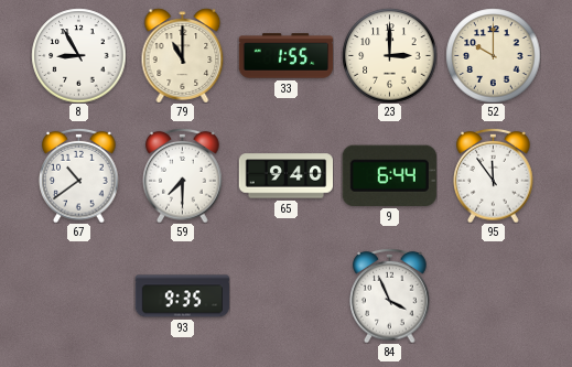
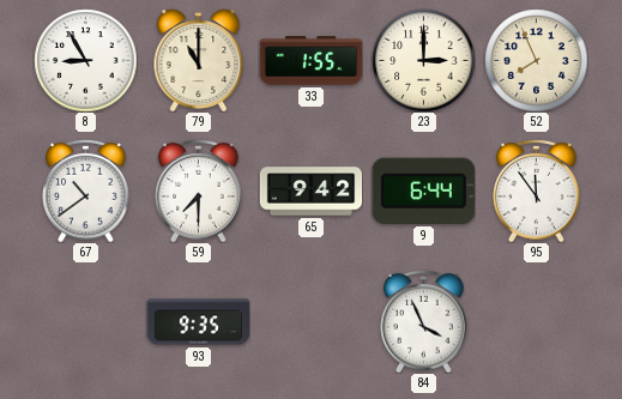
52: 10:00 -> 7:56 (536, 60)
65: 9:40 -> 9:42 (310, 192)
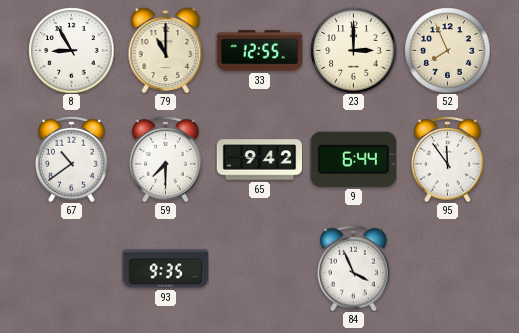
33: 1:55 -> 12:55 (259, 51)
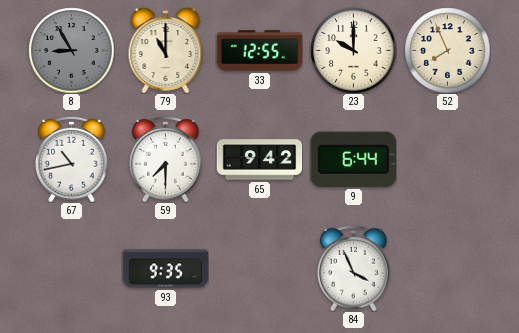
8 dial: white -> grey (71, 50)
23: 3:00 -> 10:00 (353, 50)
67: 10:39 -> 10:43 (72, 159)
95: 11:54 -> none (448, 159)
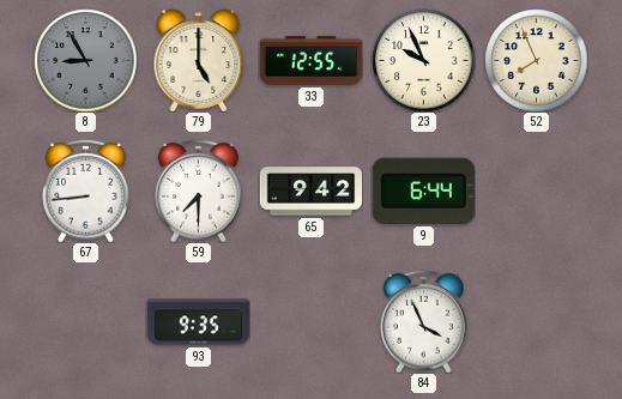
79: 11:00 -> 5:00 (199, 60)
23: 10:00 -> 9:56 (423, 60)
67: 10:43 -> 8:44 (86, 191)
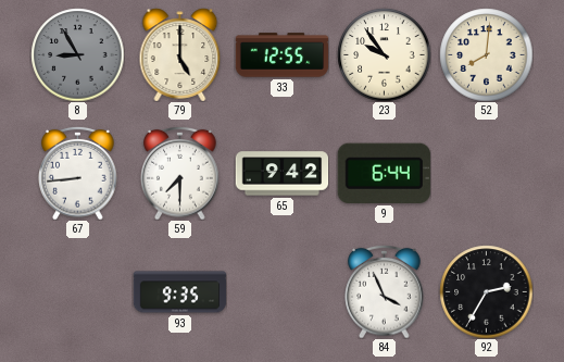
23: 9:56 -> 9:54 (384, 54)
52: 7:56 -> 8:01 (486, 54)
92: none -> 2:35 (486, 291)
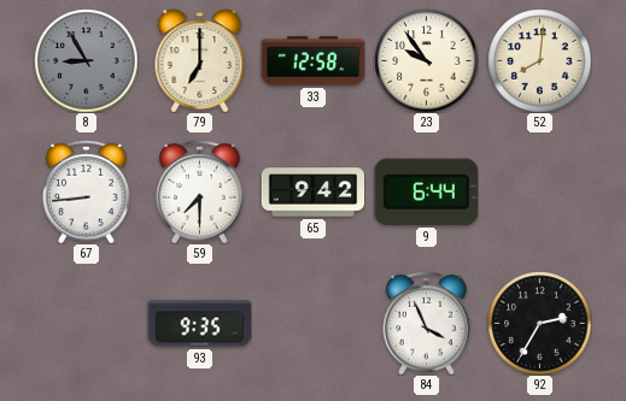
79: 5:00 -> 7:00 (200, 60)
33: 12:55 -> 12:58 (312, 61)
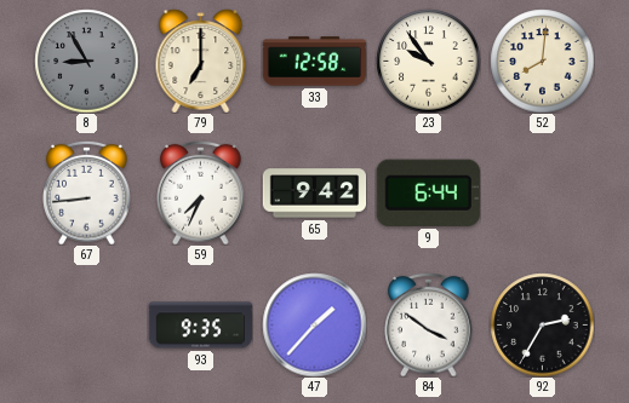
59: 7:30 -> 7:34 (201, 192)
47: none -> 1:37 (314, 324)
84: 3:56 -> 3:51 (429, 324)
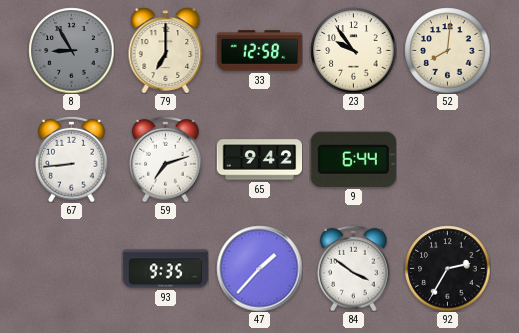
59: 7:34 -> 7:12 (166, 159)
